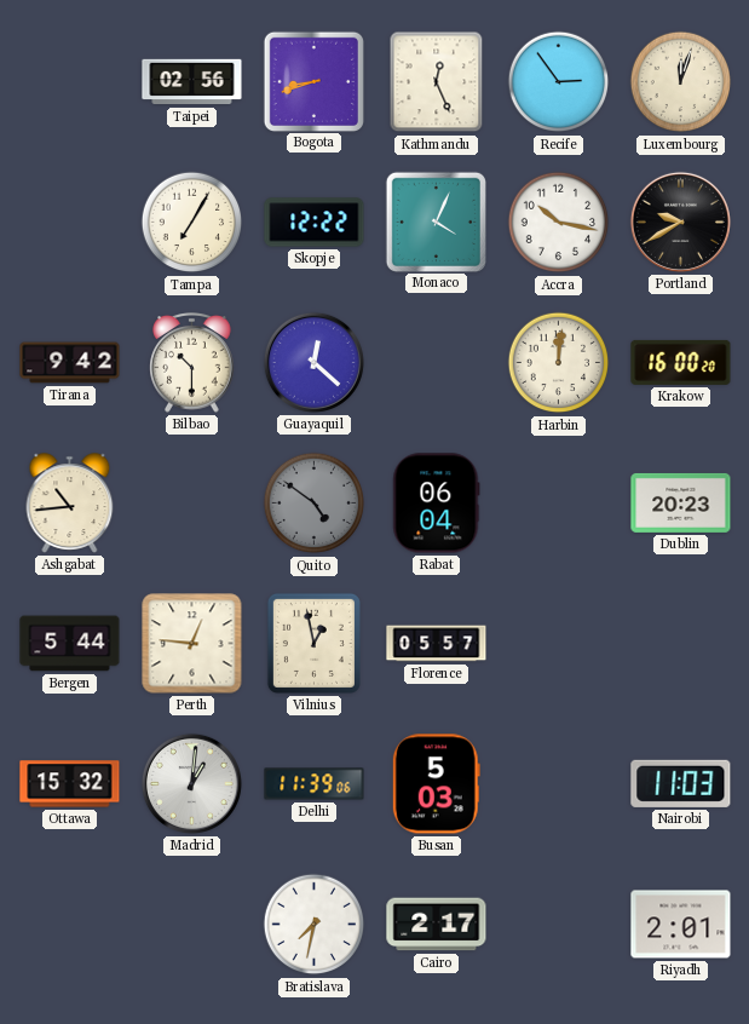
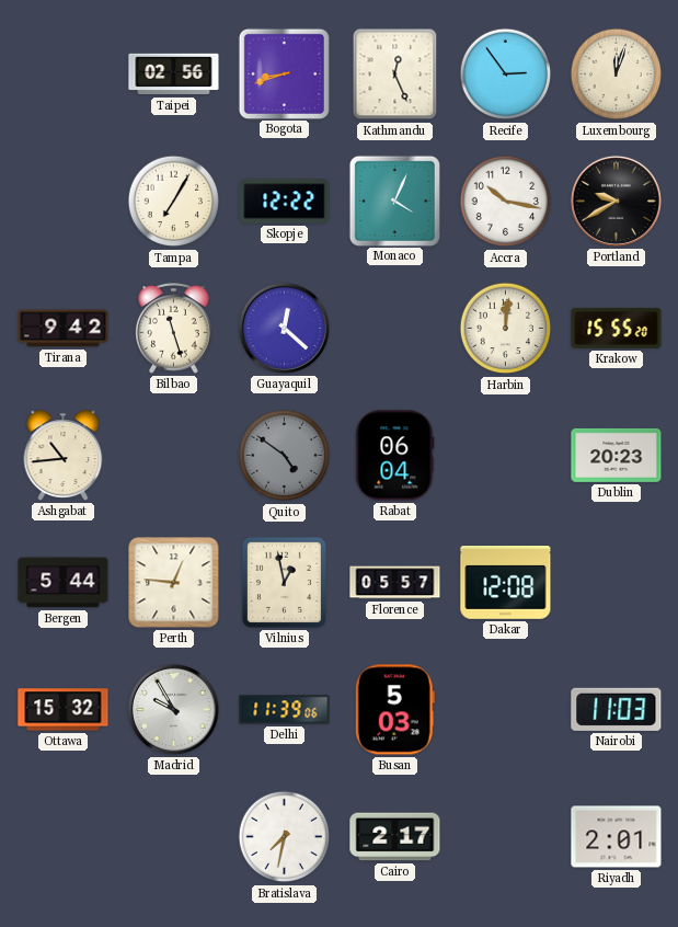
Bilbao: 10:30 -> 11:27 (174, 329)
Krakow: 16:00 -> 15:55 (617, 328)
Dakar: none -> 12:08 (506, 583)
Madrid: 1:01 -> 9:55 (173, 709)
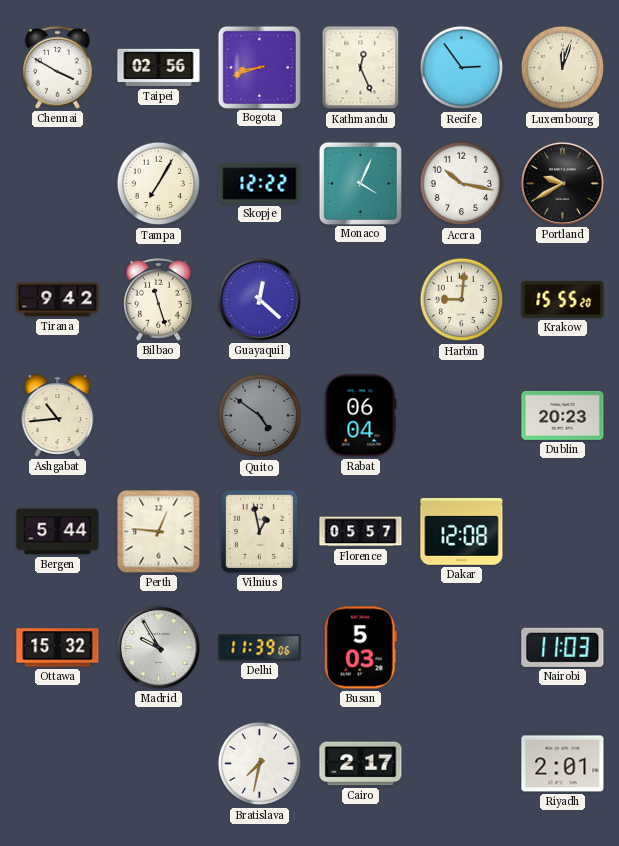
Chennai: none -> 3:50 (58, 68)
Harbin: 12:01 -> 9:01 (462, 300)
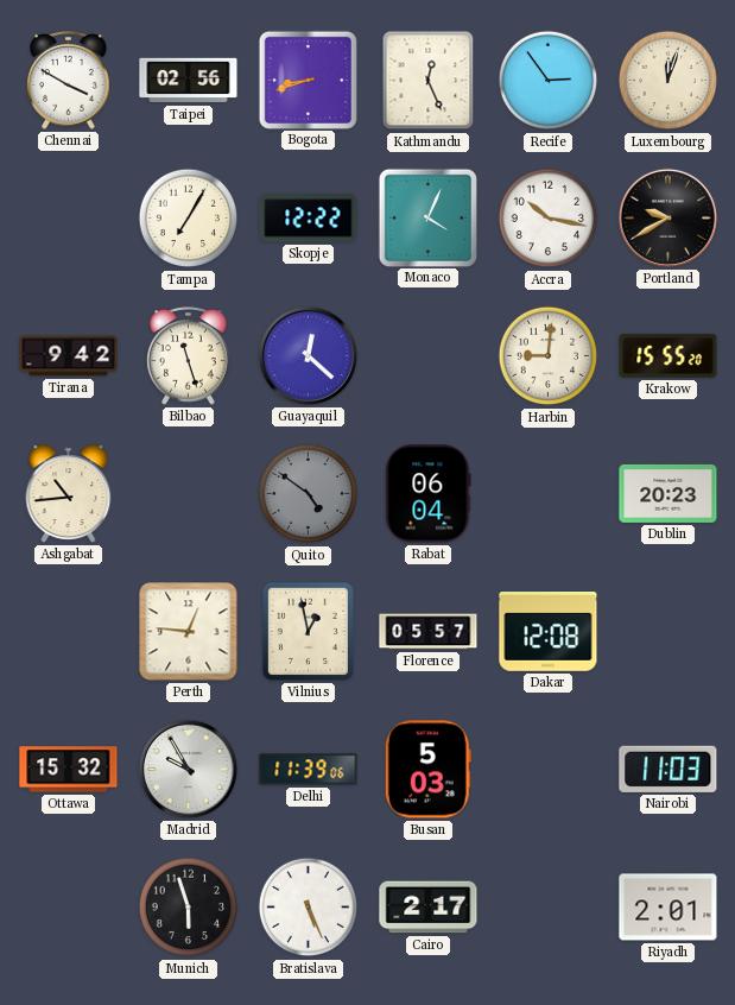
Bergen: 5:44 -> none (58, 532)
Munich: none -> 5:57 (189, 908)
Bratislava: 7:32 -> 5:26 (309, 908)
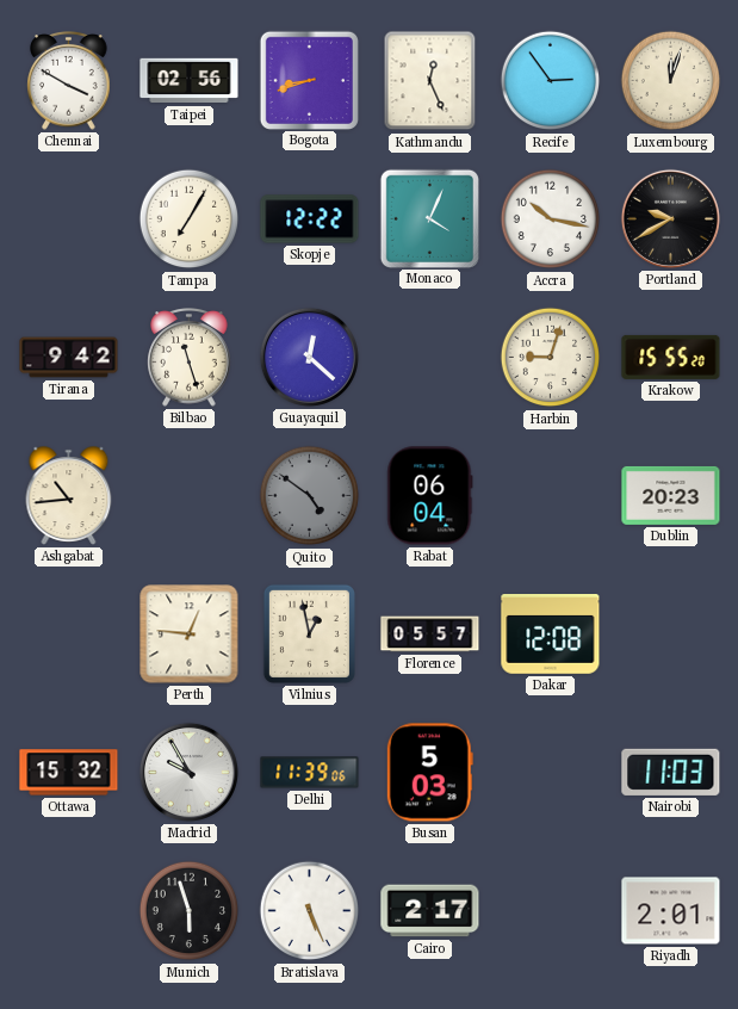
Harbin: 9:01 -> 9:03 (551, 358)
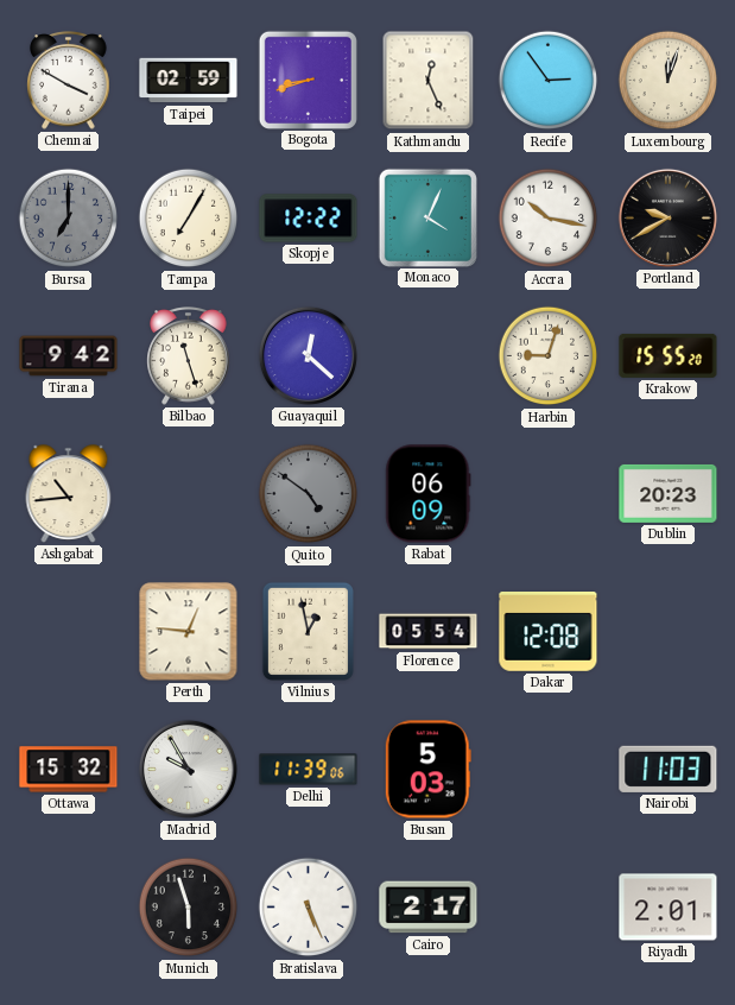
Taipei: 02:56 -> 02:59 (189, 81)
Bursa: none -> 7:00 (69, 219)
Rabat: 06:04 -> 06:09 (429, 494)
Florence: 05:57 -> 05:54 (429, 632)
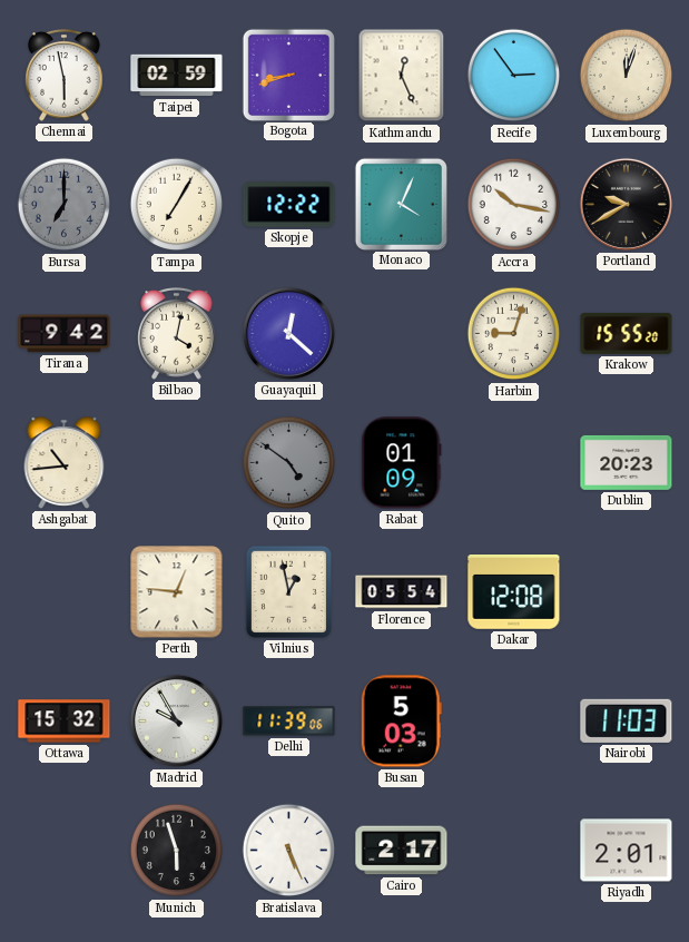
Chennai: 3:50 -> 5:58 (65, 76)
Bilbao: 11:27 -> 4:02 (177, 334)
Rabat: 06:09 -> 01:09 (402, 463)
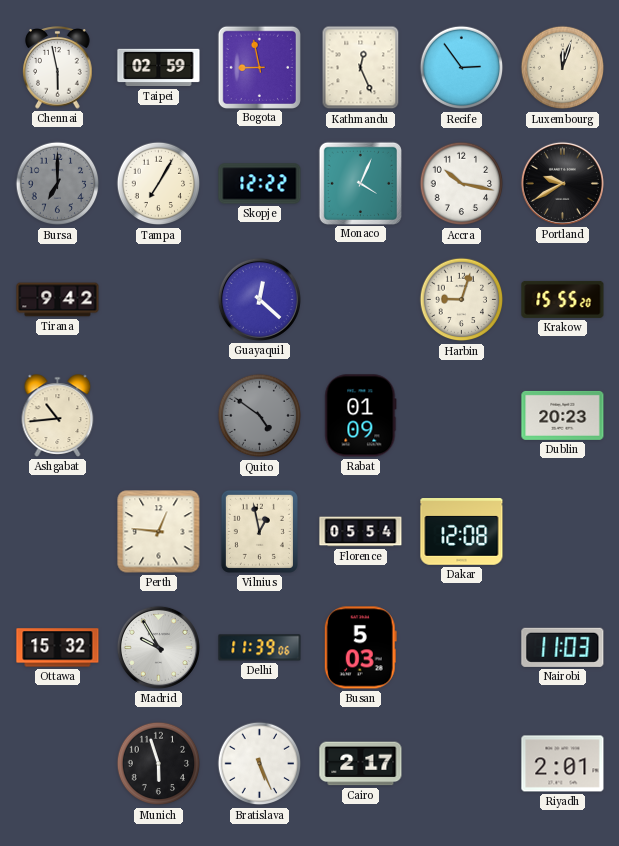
Bogota: 8:42 -> 8:58 (259, 67)
Bilbao: 4:02 -> none (177, 334)
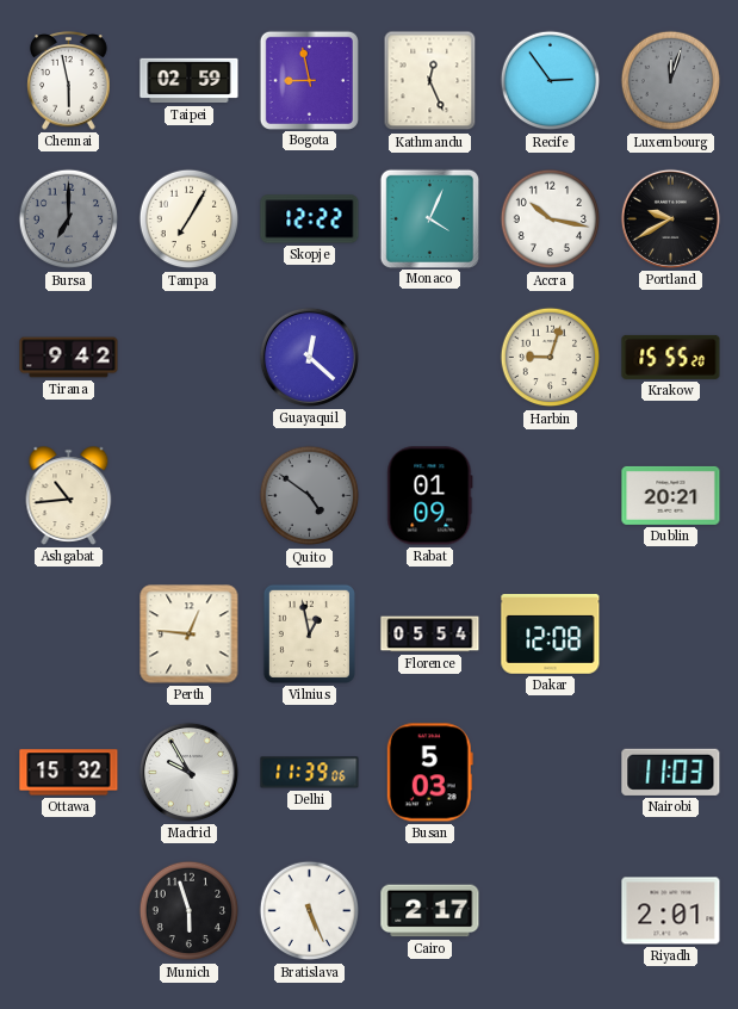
Luxembourg dial: cream -> grey (671, 81)
Dublin: 20:23 -> 20:21 (671, 495)
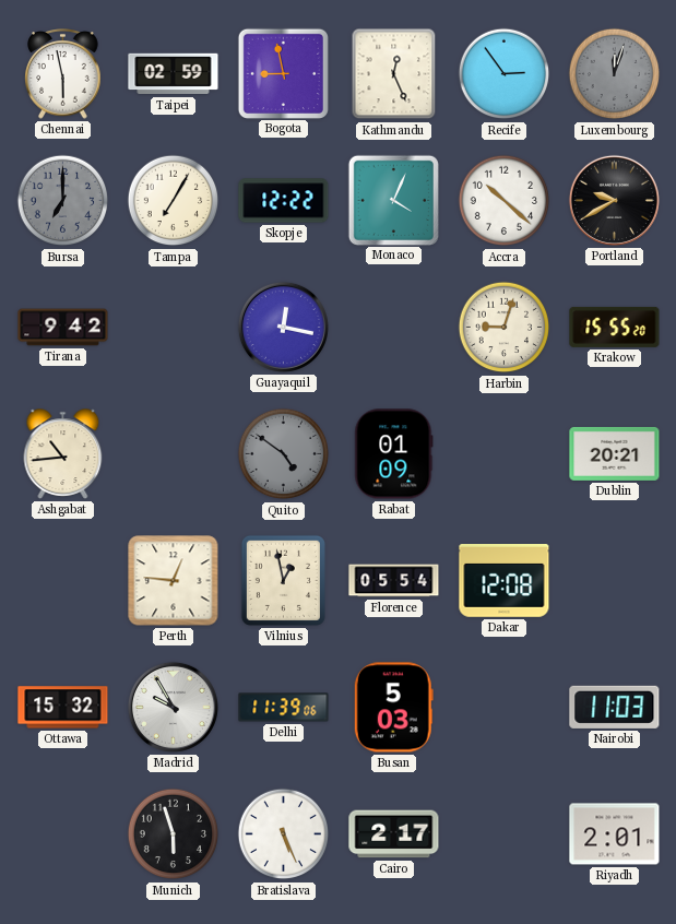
Accra: 10:17 -> 10:22 (505, 201)
Guayaquil: 12:22 -> 12:17 (283, 327)
